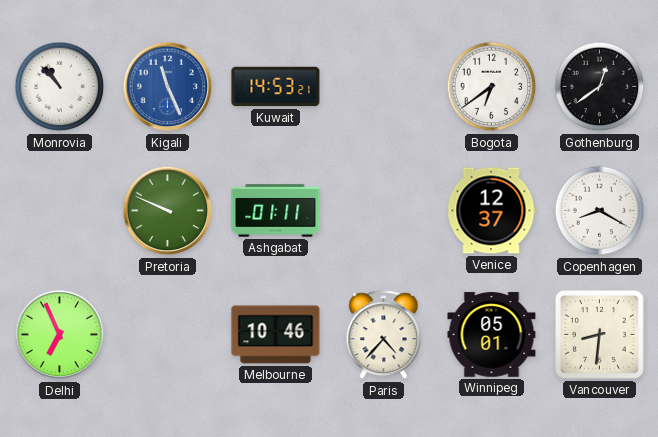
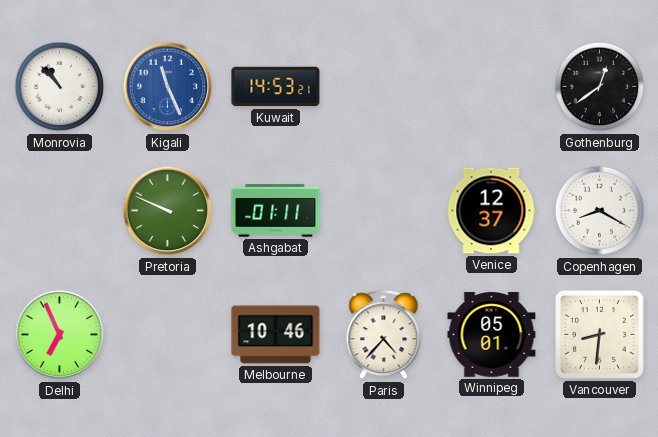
Bogota: 6:39 -> none (492, 87)
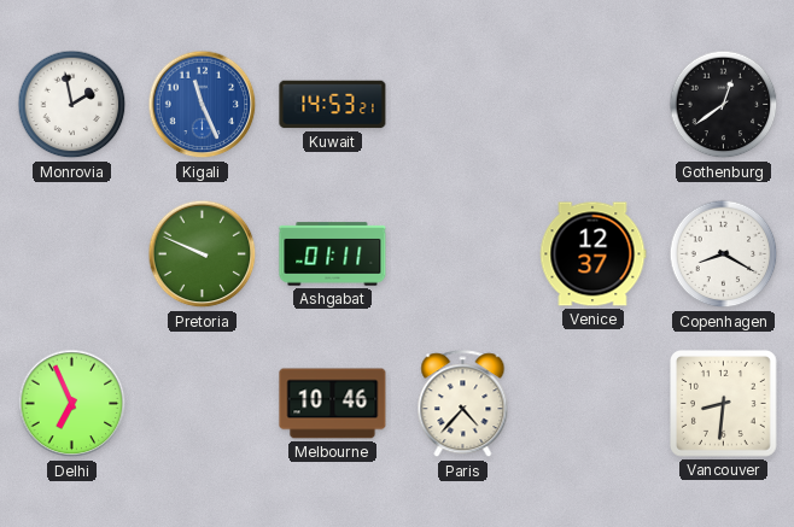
Monrovia: 10:53 -> 1:58 (72, 105)
Winnipeg: 05:01 -> none (492, 335)
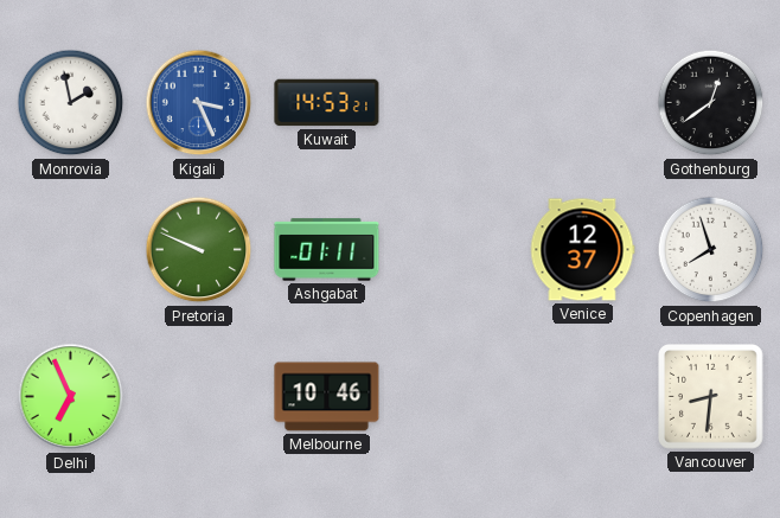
Kigali: 11:26 -> 3:26 (199, 103)
Copenhagen: 8:20 -> 7:57 (711, 250)
Paris: 4:37 -> none (463, 404)
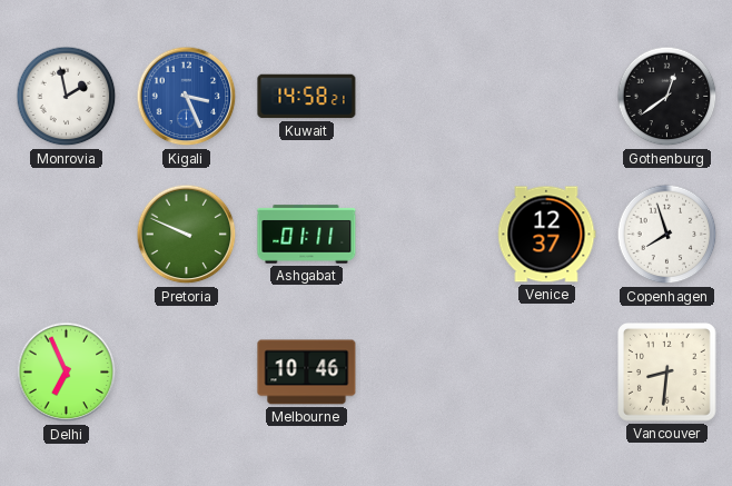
Kuwait: 14:53 -> 14:58 (307, 97)
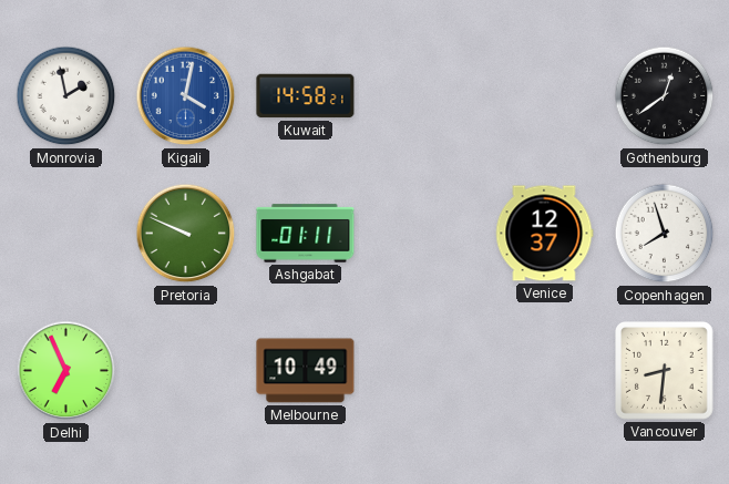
Kigali: 3:26 -> 4:02 (186, 96)
Melbourne: 10:46 -> 10:49 (306, 371)
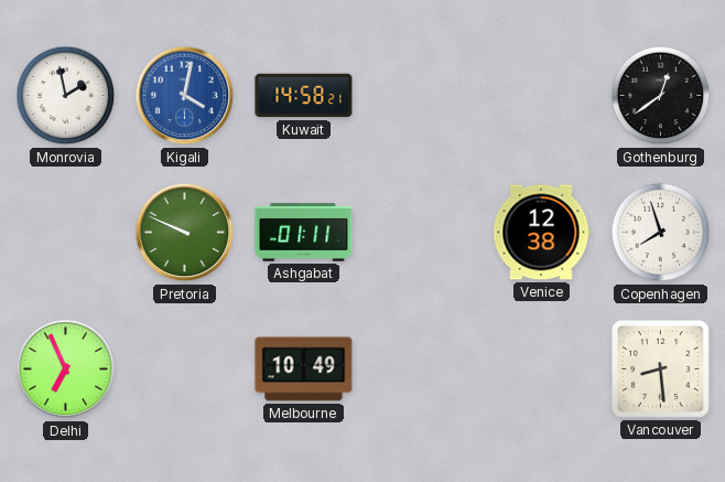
Venice: 12:37 -> 12:38 (541, 233)
Vancouver: 8:31 -> 8:29 (661, 369)
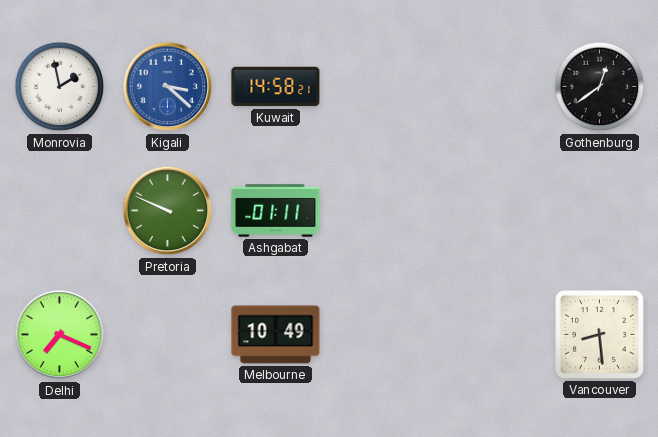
Kigali: 4:02 -> 3:22 (168, 87)
Venice: 12:38 -> none (541, 233)
Copenhagen: 7:57 -> none (661, 233)
Delhi: 6:56 -> 7:19 (60, 335)
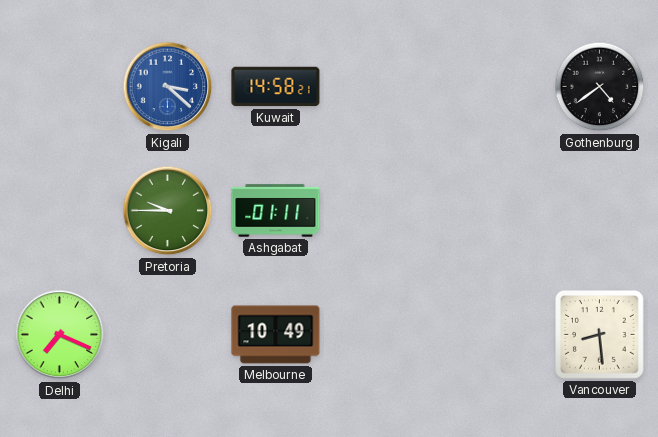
Monrovia: 1:58 -> none (60, 87)
Gothenburg: 12:39 -> 4:39 (600, 87)
Pretoria: 9:49 -> 9:45 (168, 211)
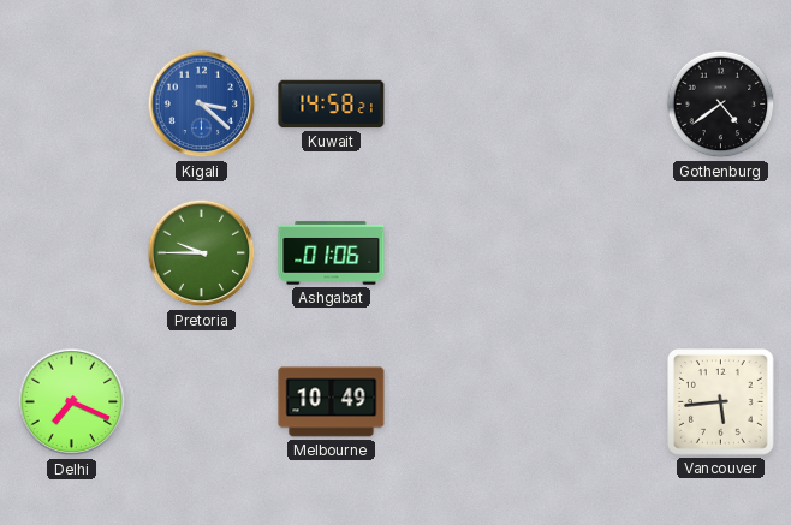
Ashgabat: 01:11 -> 01:06 (332, 253)
Vancouver: 8:29 -> 5:44 (721, 402)
